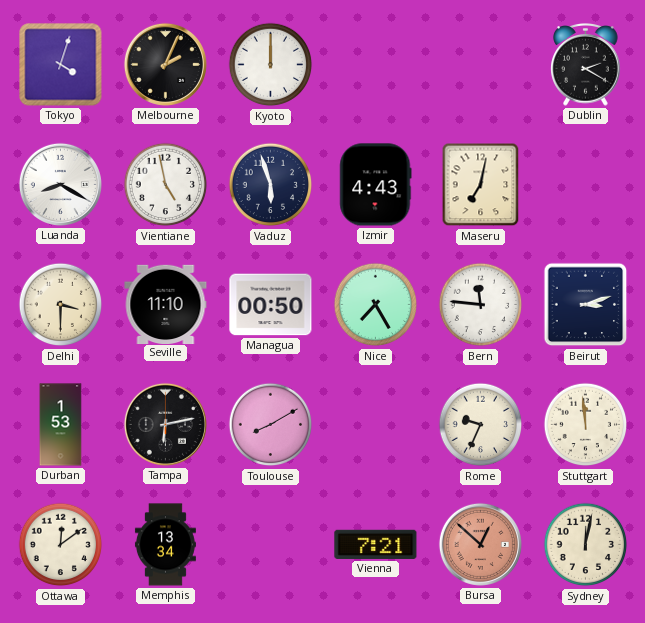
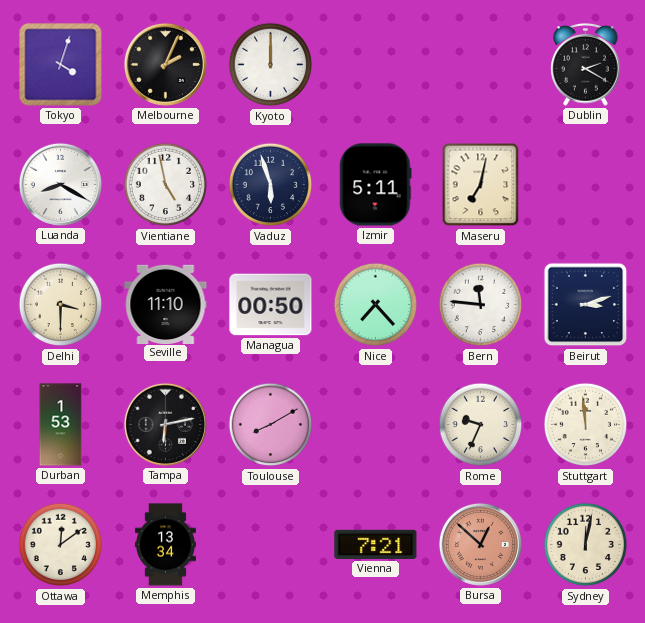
Izmir: 4:43 -> 5:11 (376, 185)
Nice: 7:25 -> 7:23 (376, 305)
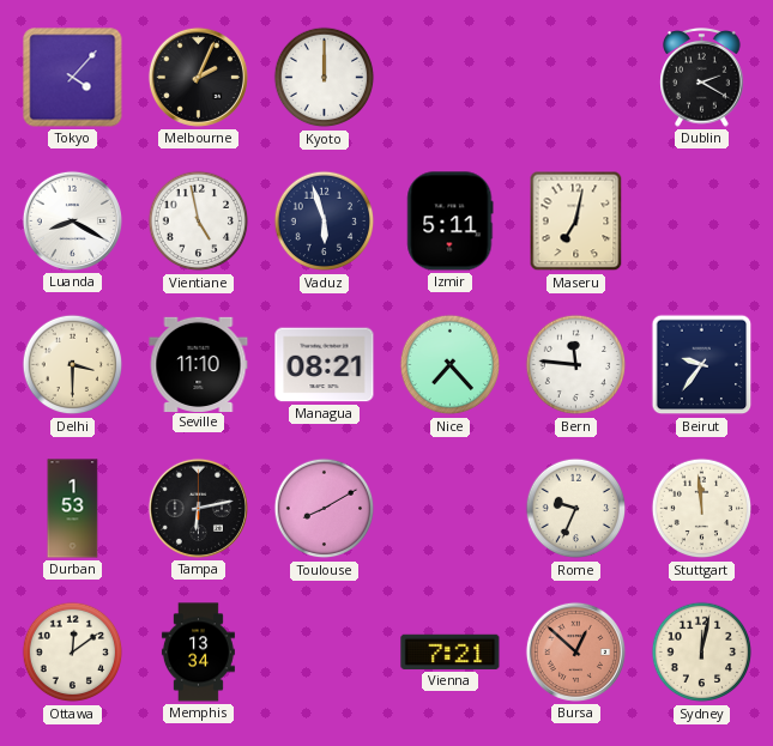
Tokyo: 4:03 -> 4:07 (73, 78)
Managua: 00:50 -> 08:21 (325, 365)
Beirut: 3:12 -> 9:36 (702, 365)
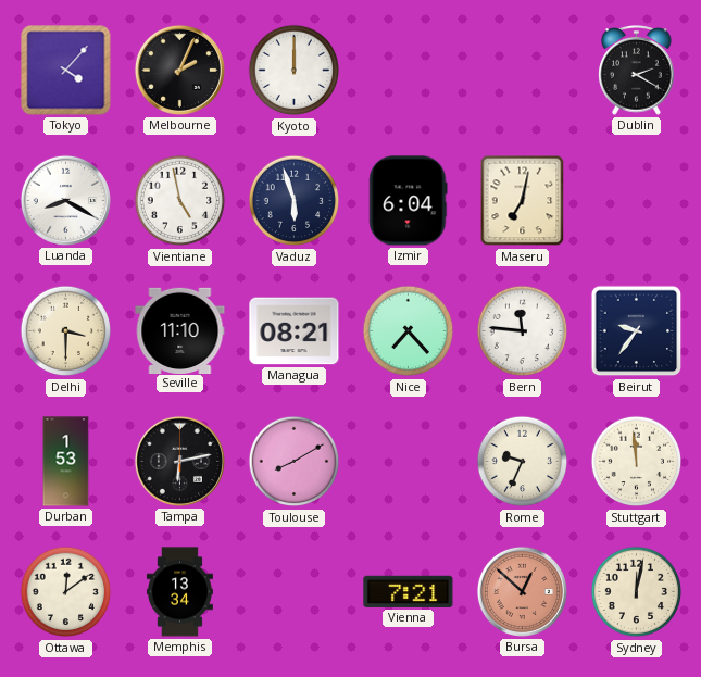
Izmir: 5:11 -> 6:04 (409, 201)
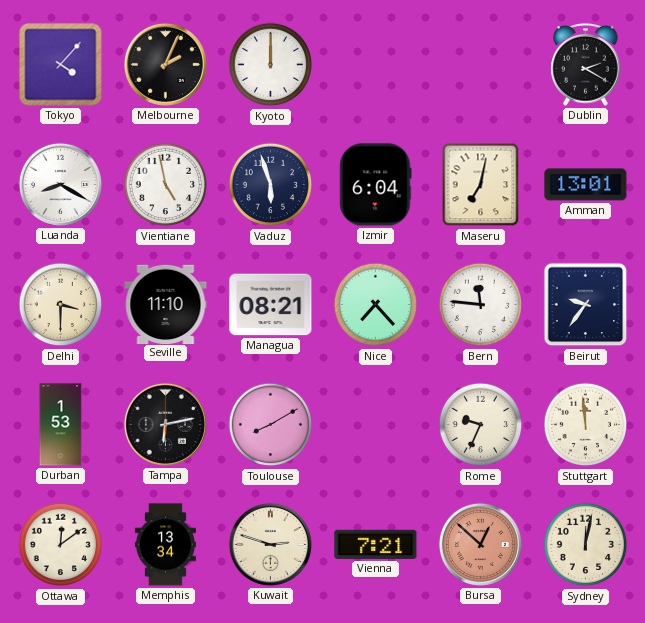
Amman: none -> 13:01 (586, 185)
Kuwait: none -> 2:48 (270, 544)
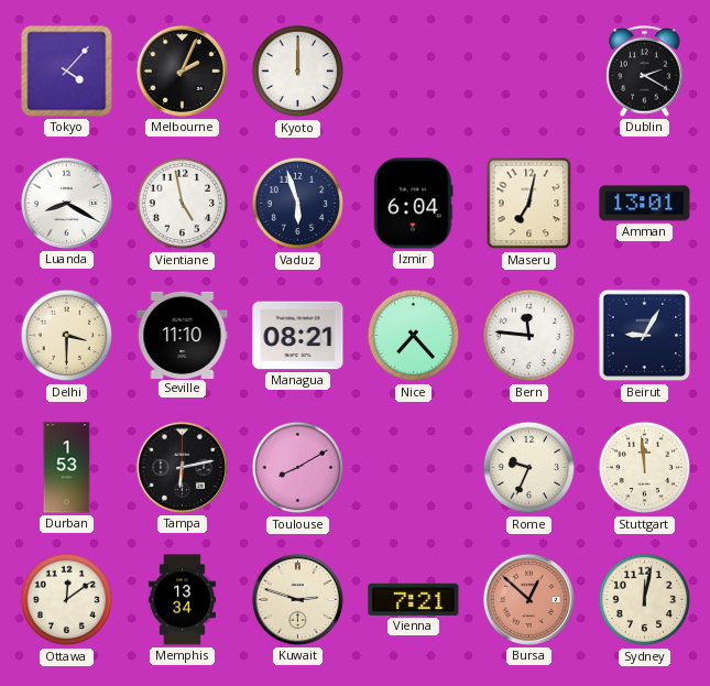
Beirut: 9:36 -> 9:05 (645, 336)
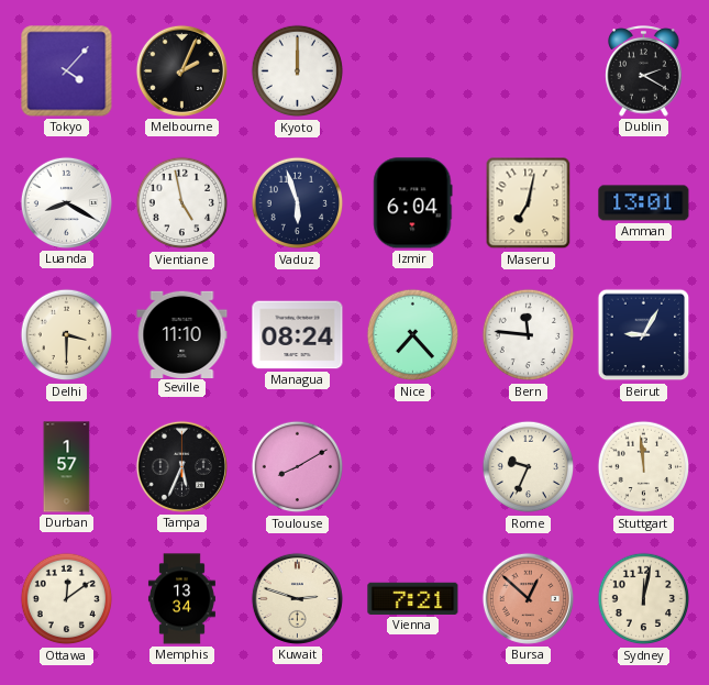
Managua: 08:21 -> 08:24 (298, 335)
Durban: 1:53 -> 1:57 (67, 467)
Tampa: 6:13 -> 5:34 (181, 466)
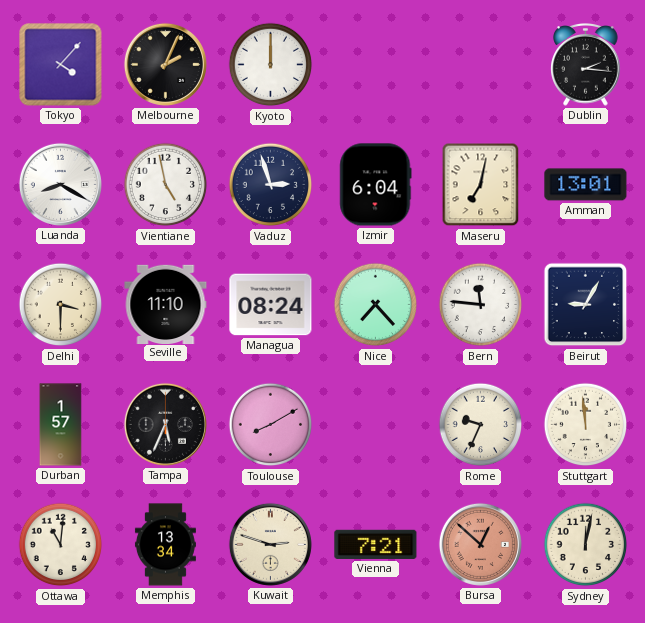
Dublin: 2:20 -> 2:16 (586, 65)
Vaduz: 5:57 -> 2:57 (271, 185)
Ottawa: 12:09 -> 11:01 (61, 545)
